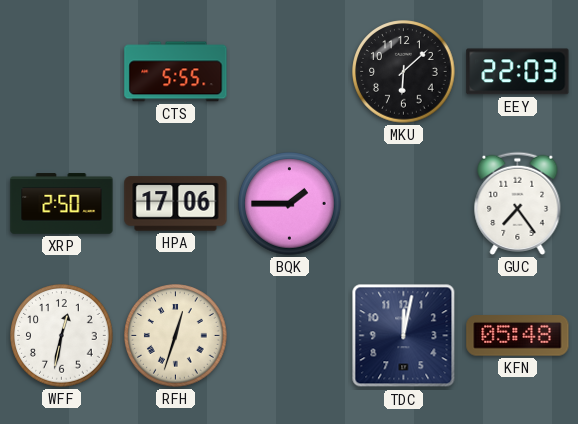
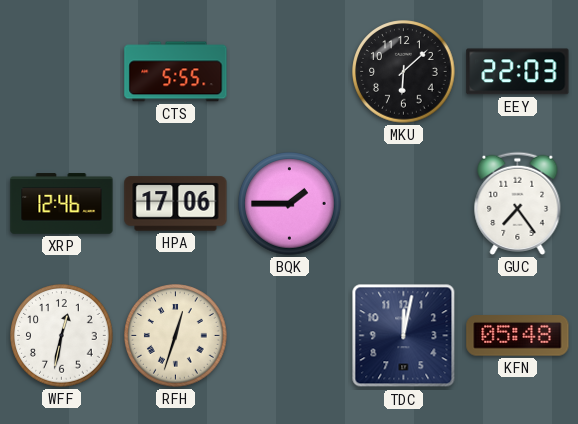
XRP: 2:50 -> 12:46 (62, 204)
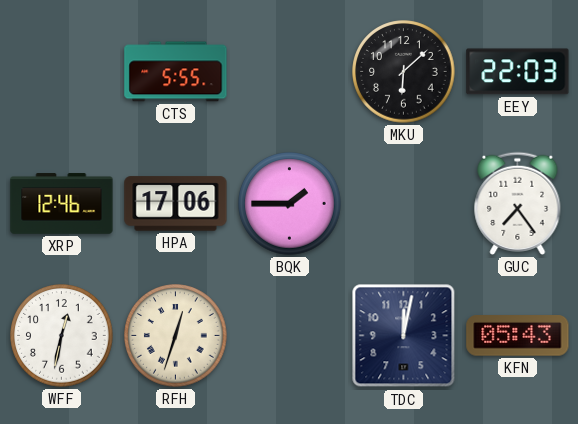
KFN: 05:48 -> 05:43 (518, 336)
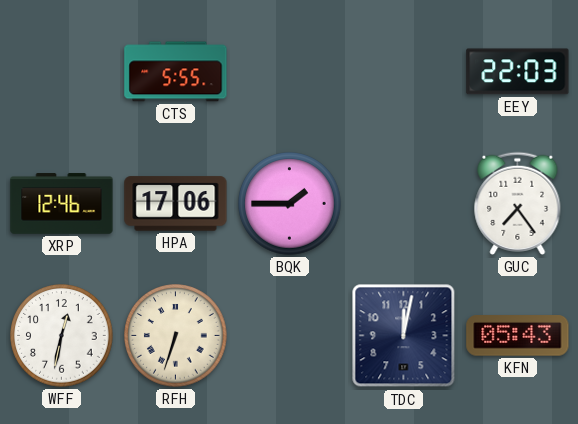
MKU: 6:08 -> none (404, 72)
RFH: 12:33 -> 6:33 (176, 336)
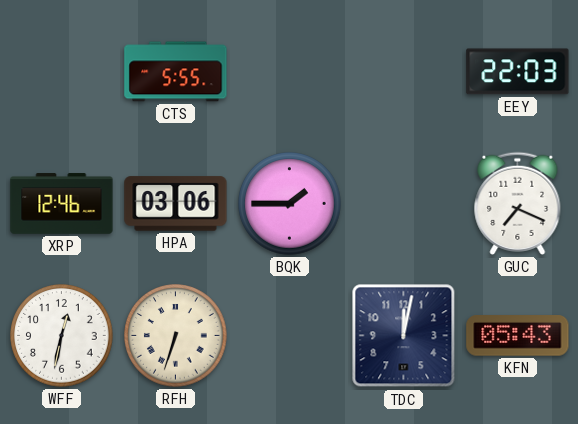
HPA: 17:06 -> 03:06 (176, 204)
GUC: 7:24 -> 7:19 (518, 203)
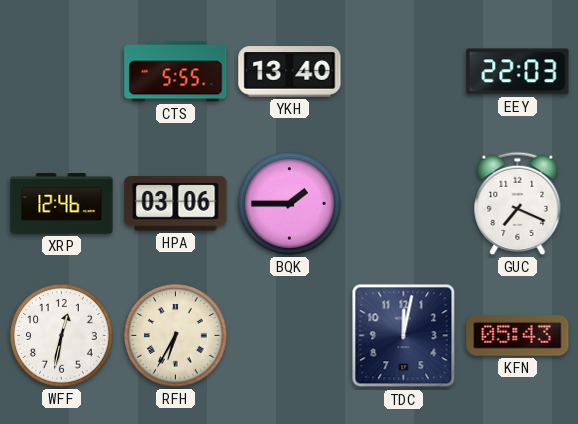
YKH: none -> 13:40 (290, 72)
RFH: 6:33 -> 6:35 (176, 336)
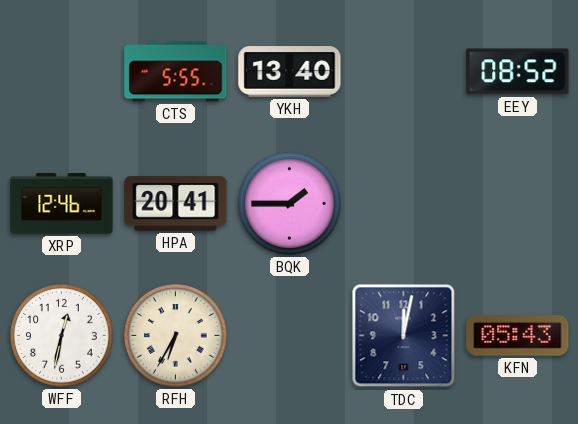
EEY: 22:03 -> 08:52 (518, 72)
HPA: 03:06 -> 20:41 (176, 204)
GUC: 7:19 -> none (518, 203)
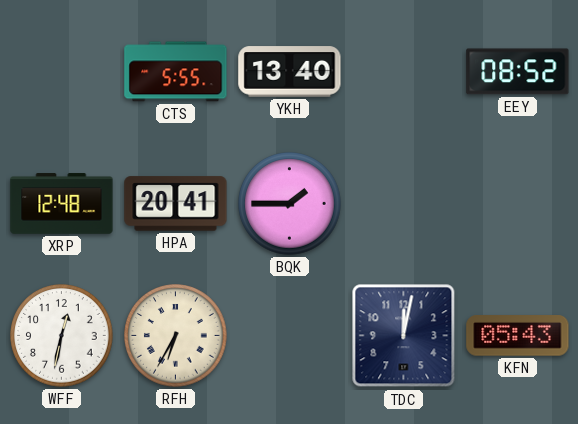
XRP: 12:46 -> 12:48 (62, 204)
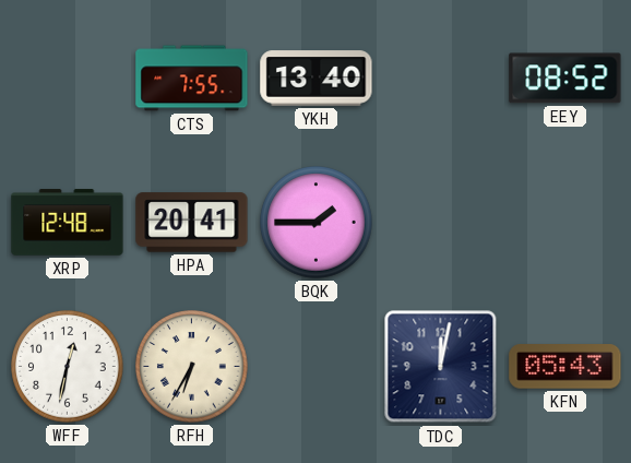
CTS: 5:55 -> 7:55 (192, 79)
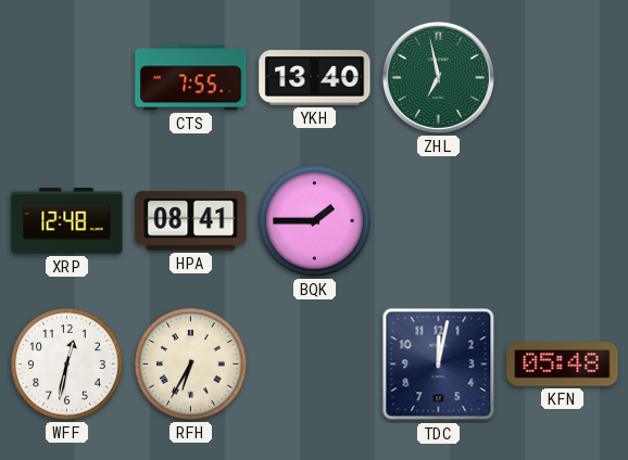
ZHL: none -> 6:58 (438, 77)
EEY: 08:52 -> none (565, 79)
HPA: 20:41 -> 08:41 (191, 221)
KFN: 05:43 -> 05:48 (563, 365)
